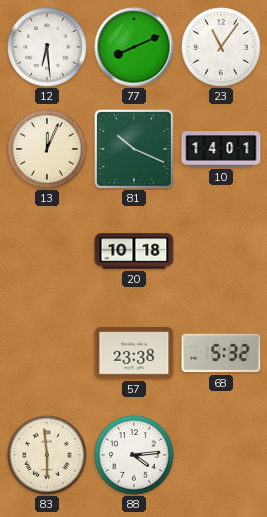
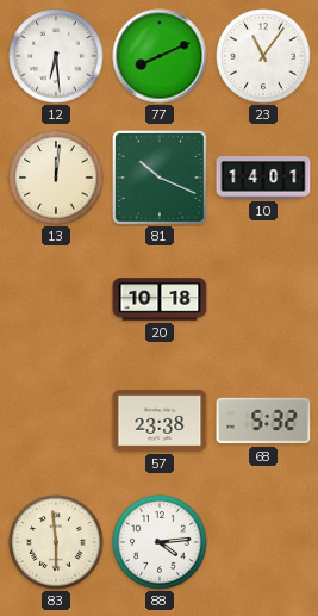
13: 12:04 -> 12:01 (56, 178)
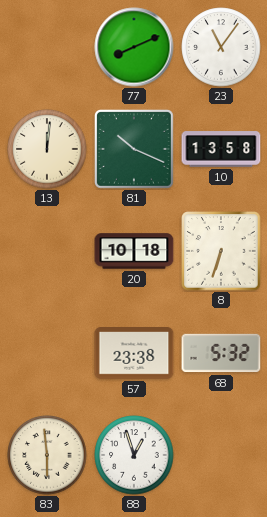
12: 6:29 -> none (56, 56)
10: 14:01 -> 13:58 (221, 149)
8: none -> 6:33 (221, 251)
88: 4:14 -> 12:57 (134, 455)
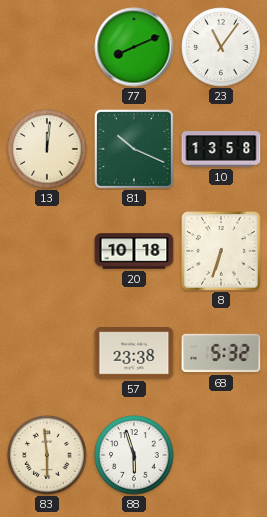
88: 12:57 -> 5:57 (134, 455)
